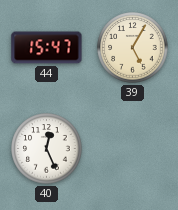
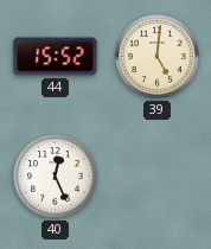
44: 15:47 -> 15:52 (56, 57)
39: 5:05 -> 5:01 (158, 57)
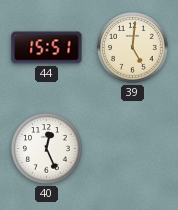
44: 15:52 -> 15:51 (47, 48)
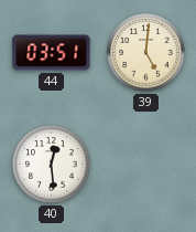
44: 15:51 -> 03:51 (52, 53)
40: 12:26 -> 12:29 (52, 165)
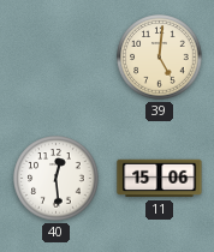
44: 03:51 -> none (52, 53)
11: none -> 15:06 (160, 179)
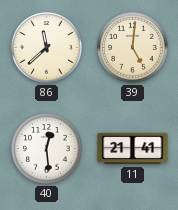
86: none -> 11:38 (47, 48)
11: 15:06 -> 21:41 (133, 149)
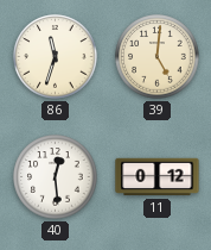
86: 11:38 -> 11:33 (56, 57)
11: 21:41 -> 0:12 (158, 177)
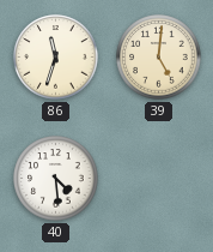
40: 12:29 -> 4:29 (56, 179)
11: 0:12 -> none (158, 177)
